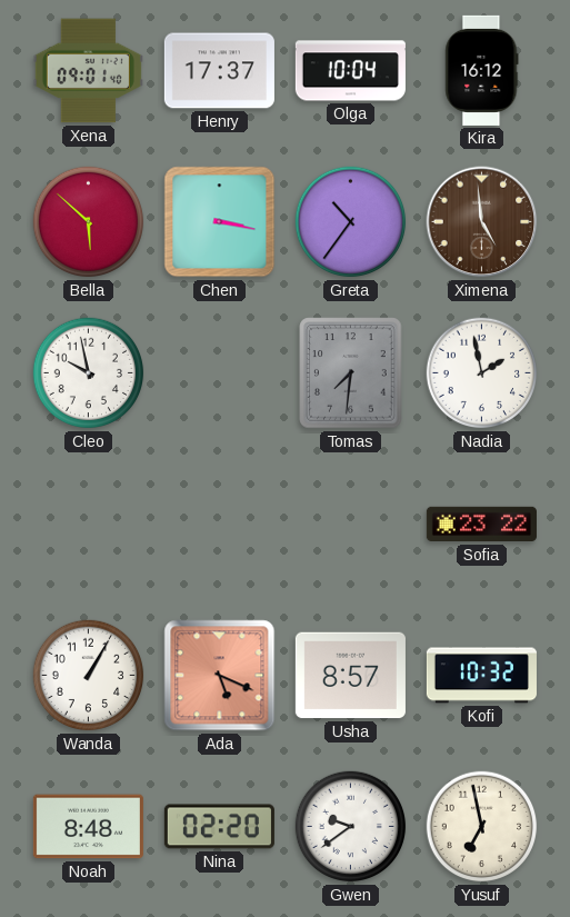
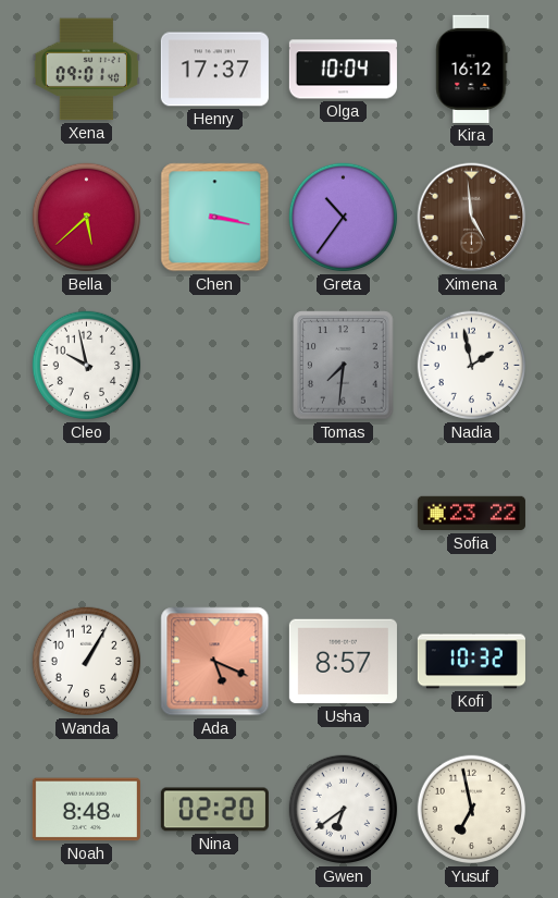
Bella: 5:52 -> 5:38 (87, 218)
Gwen: 9:39 -> 6:39 (344, 810)
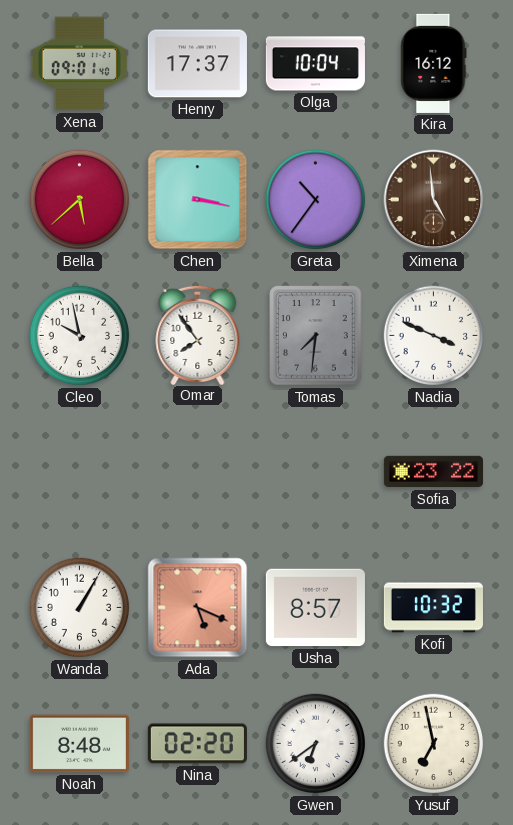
Omar: none -> 7:54 (198, 334)
Nadia: 1:58 -> 3:49 (434, 336)
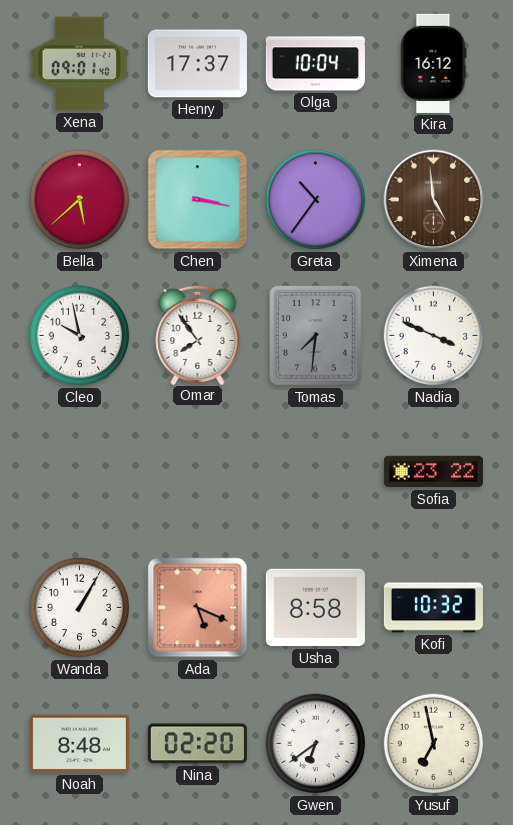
Usha: 8:57 -> 8:58 (315, 608)
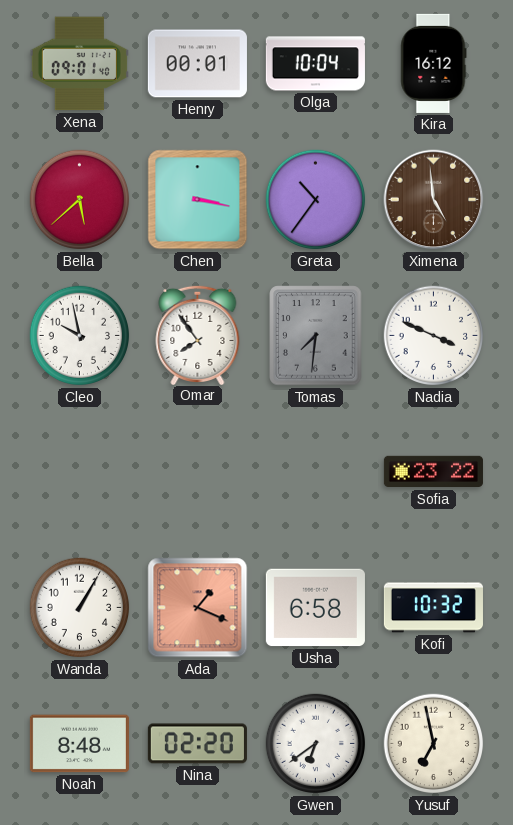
Henry: 17:37 -> 00:01 (197, 64)
Ada: 5:19 -> 1:19 (198, 608)
Usha: 8:58 -> 6:58 (315, 608)
